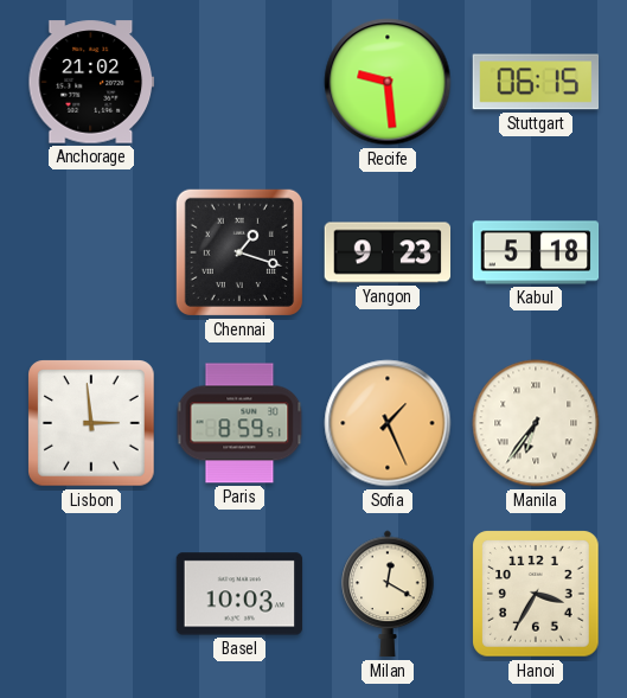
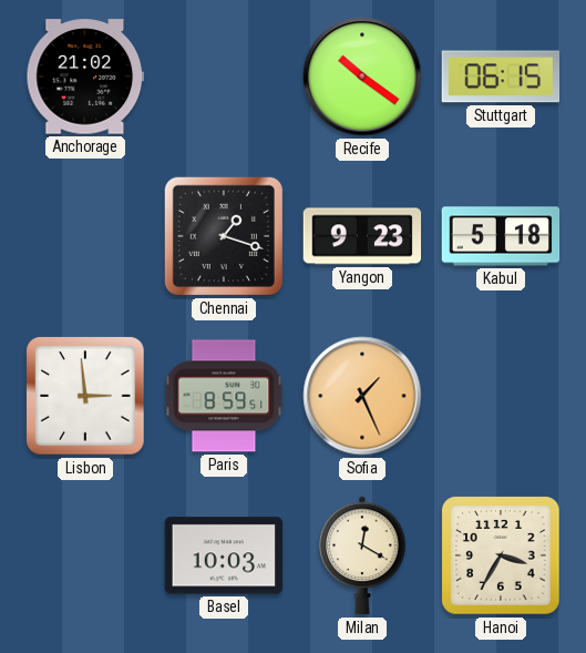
Recife: 9:29 -> 10:21 (362, 76)
Manila: 6:36 -> none (536, 423)
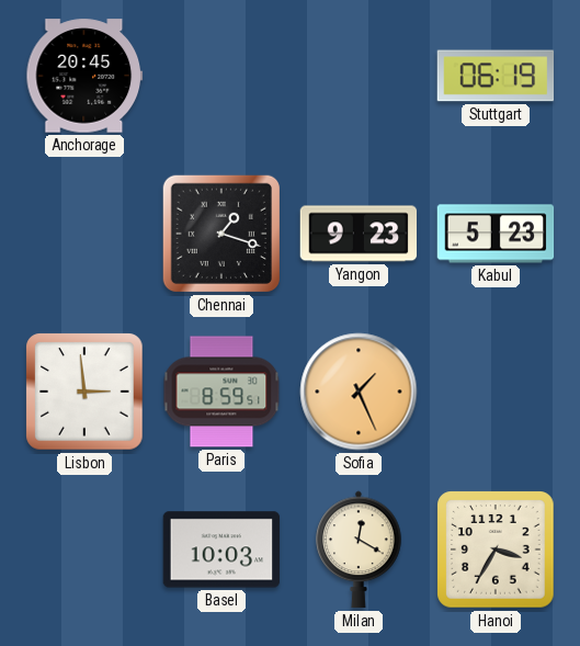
Anchorage: 21:02 -> 20:45 (84, 76)
Recife: 10:21 -> none (362, 76)
Stuttgart: 06:15 -> 06:19 (496, 76)
Kabul: 5:18 -> 5:23 (496, 234)
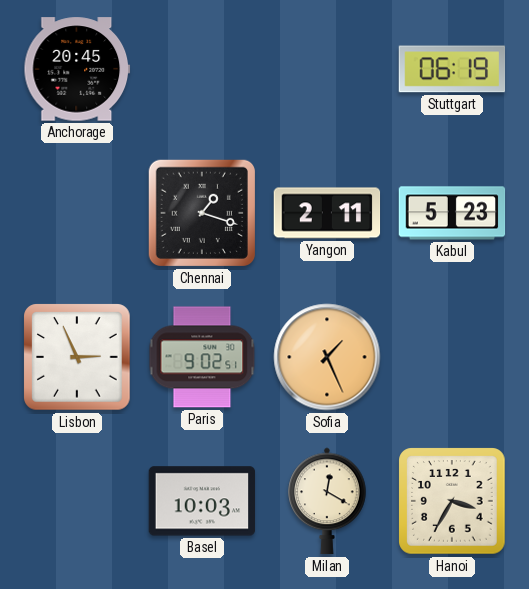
Yangon: 9:23 -> 2:11 (327, 213)
Lisbon: 2:59 -> 2:56 (77, 357)
Paris: 8:59 -> 9:02 (202, 357)
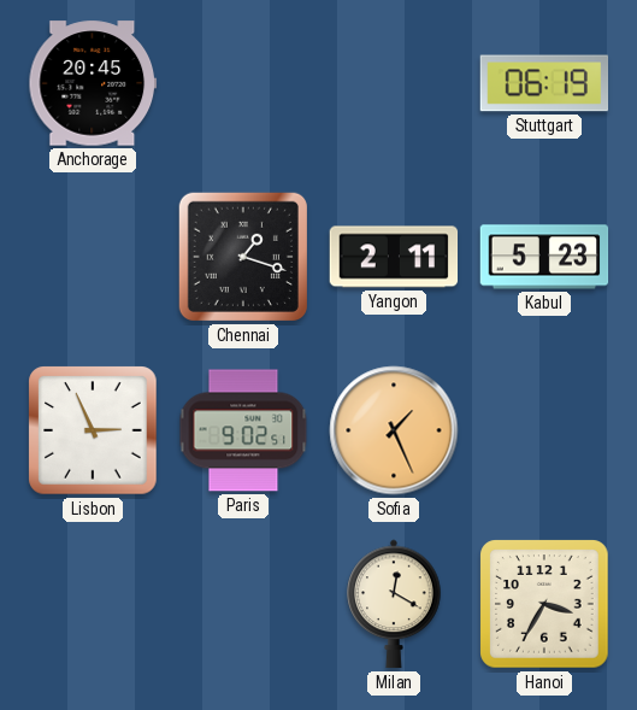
Basel: 10:03 -> none (202, 501)
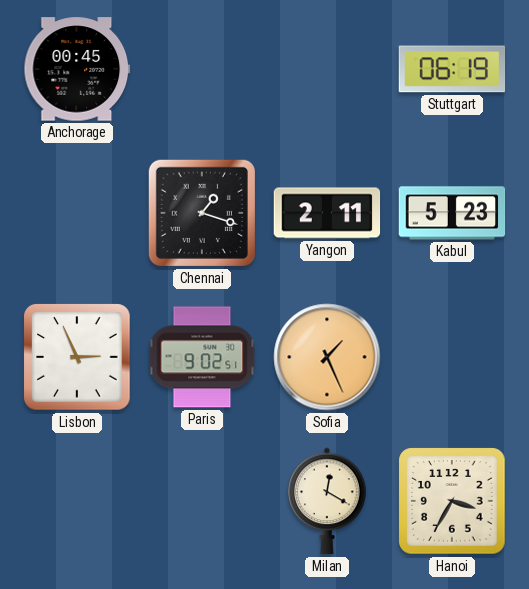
Anchorage: 20:45 -> 00:45 (77, 69)
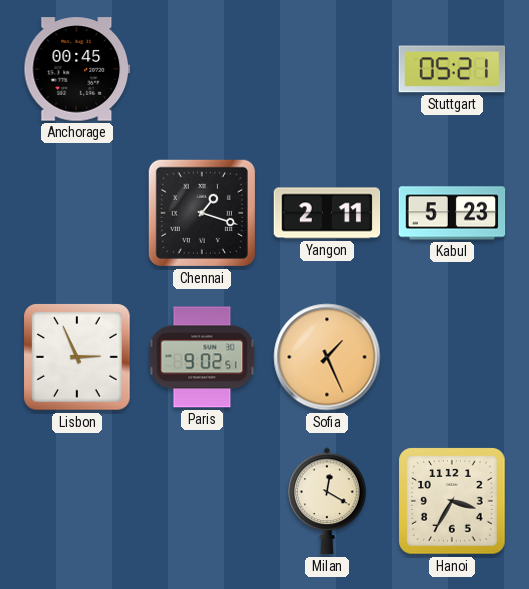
Stuttgart: 06:19 -> 05:21 (452, 69)
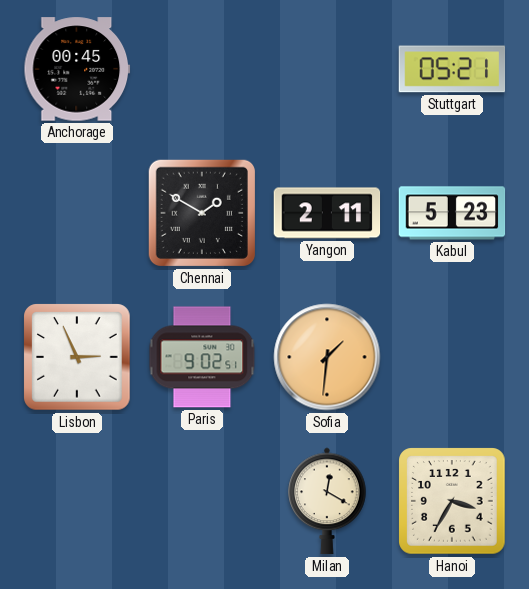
Chennai: 1:18 -> 1:50 (202, 213)
Sofia: 1:26 -> 1:31 (327, 357)
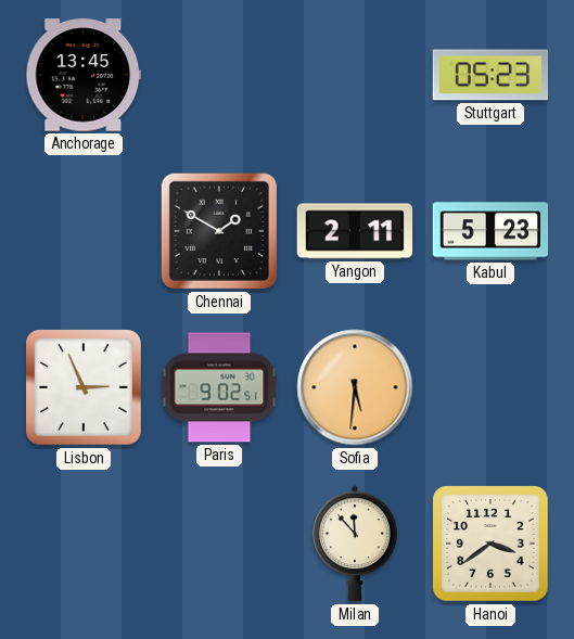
Anchorage: 00:45 -> 13:45 (84, 75)
Stuttgart: 05:21 -> 05:23 (490, 75)
Sofia: 1:31 -> 5:31 (355, 387)
Milan: 12:20 -> 11:53 (355, 544)
Hanoi: 3:35 -> 3:39 (490, 544)
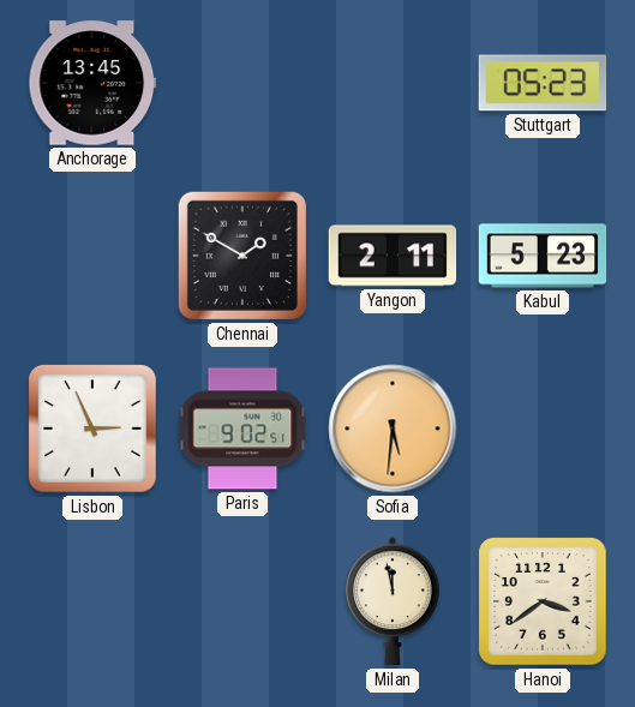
Milan: 11:53 -> 11:58 (393, 601)
